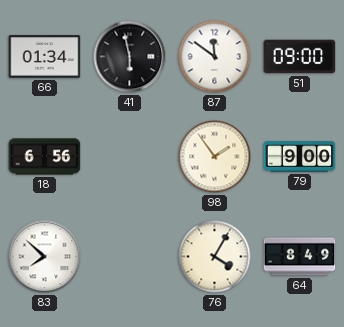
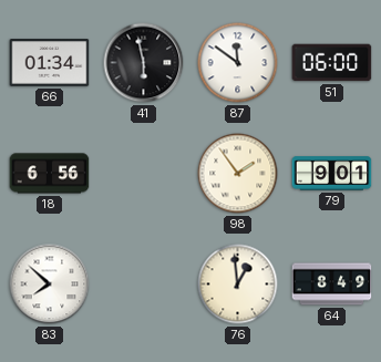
51: 09:00 -> 06:00 (332, 63)
79: 9:00 -> 9:01 (332, 174)
76: 4:05 -> 12:59 (238, 285)
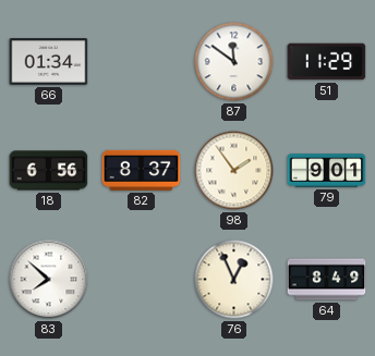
41: 5:58 -> none (144, 63)
51: 06:00 -> 11:29 (327, 62)
82: none -> 8:37 (142, 170)
76: 12:59 -> 12:56 (234, 280)
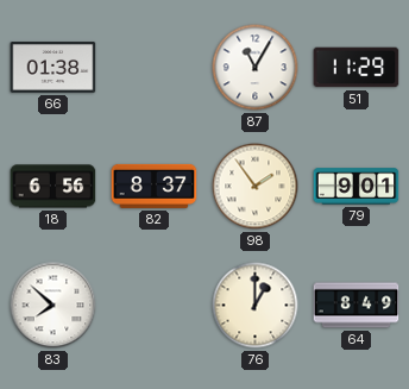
66: 01:34 -> 01:38 (54, 68)
87: 11:51 -> 11:05 (256, 68)
76: 12:56 -> 1:00 (256, 306)
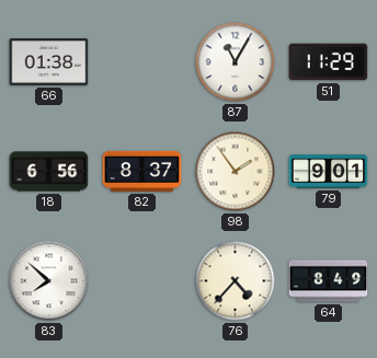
76: 1:00 -> 4:37 (236, 281)
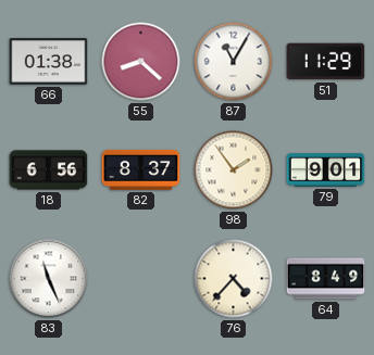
55: none -> 8:22 (141, 62)
83: 7:52 -> 11:26 (49, 279)
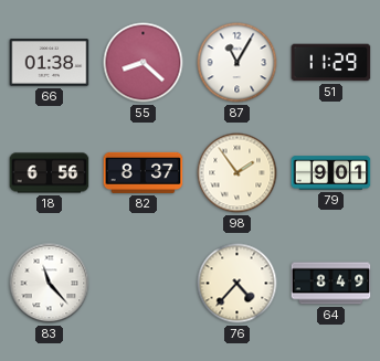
83: 11:26 -> 11:23 (50, 284)
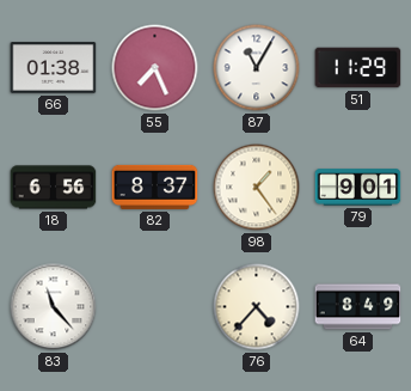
55: 8:22 -> 7:26 (155, 68)
98: 1:54 -> 1:24 (257, 188)
